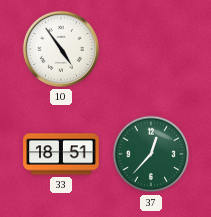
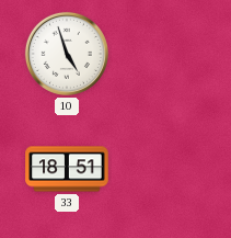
10: 4:54 -> 4:57 (67, 54)
37: 12:37 -> none (151, 154)
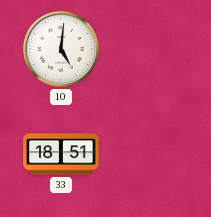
10: 4:57 -> 5:01 (61, 49)
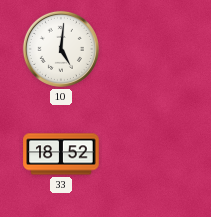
33: 18:51 -> 18:52 (61, 154)
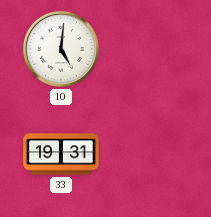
33: 18:52 -> 19:31 (61, 154)
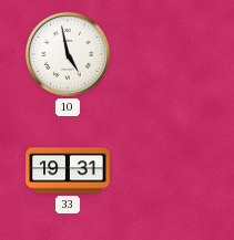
10: 5:01 -> 4:58 (68, 54)
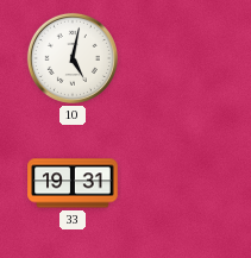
10: 4:58 -> 5:02 (73, 58)
